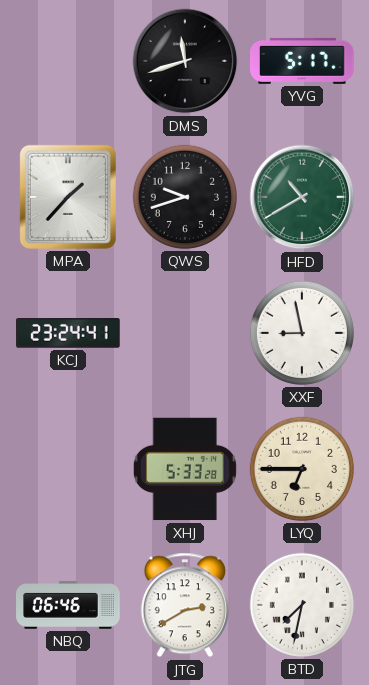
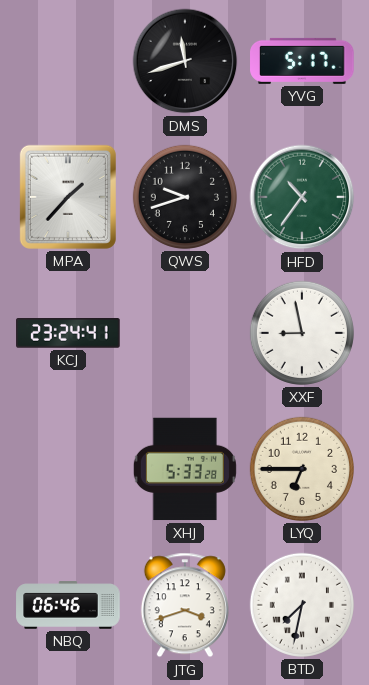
HFD: 10:40 -> 10:36 (302, 197)
JTG: 2:40 -> 3:42 (185, 605)
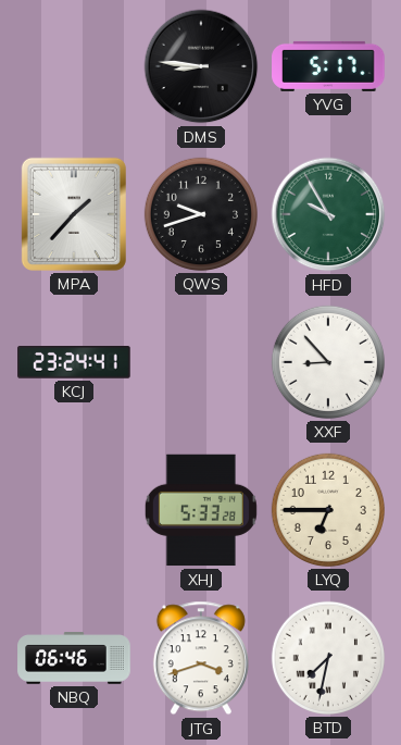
DMS: 11:42 -> 8:46 (201, 66)
HFD: 10:36 -> 9:55 (328, 214)
XXF: 8:58 -> 8:53 (328, 362)
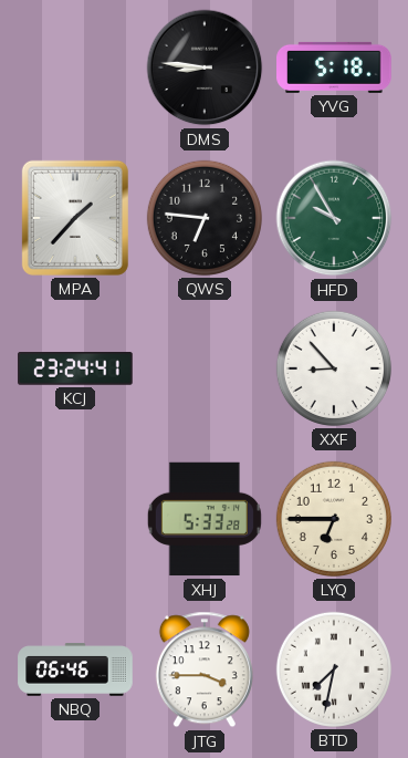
YVG: 5:17 -> 5:18 (334, 68)
QWS: 9:42 -> 6:46 (205, 218)
JTG: 3:42 -> 3:45 (205, 669)
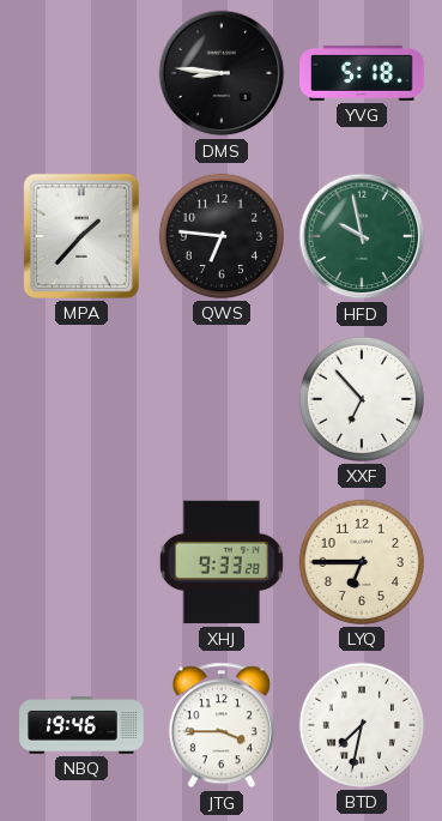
HFD: 9:55 -> 9:58 (362, 236)
KCJ: 23:24 -> none (75, 370)
XXF: 8:53 -> 6:53 (362, 399)
XHJ: 5:33 -> 9:33 (222, 562)
NBQ: 06:46 -> 19:46 (81, 725)
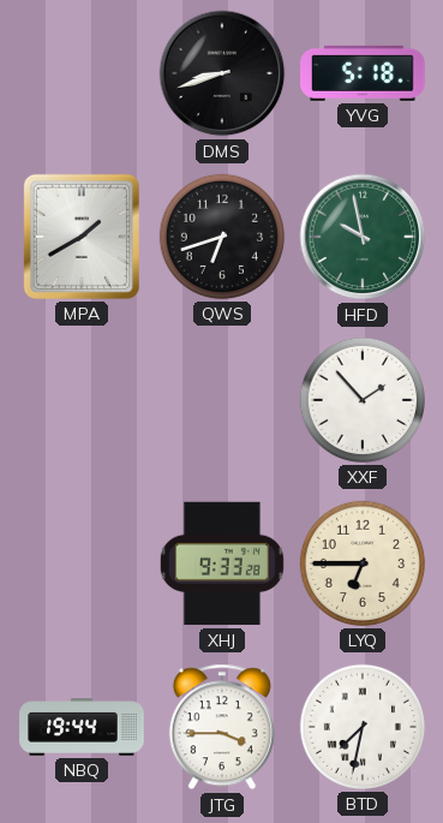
DMS: 8:46 -> 8:42 (222, 73)
MPA: 1:37 -> 1:40 (82, 237)
QWS: 6:46 -> 6:42 (222, 237)
XXF: 6:53 -> 1:53 (363, 400)
NBQ: 19:46 -> 19:44 (82, 727)
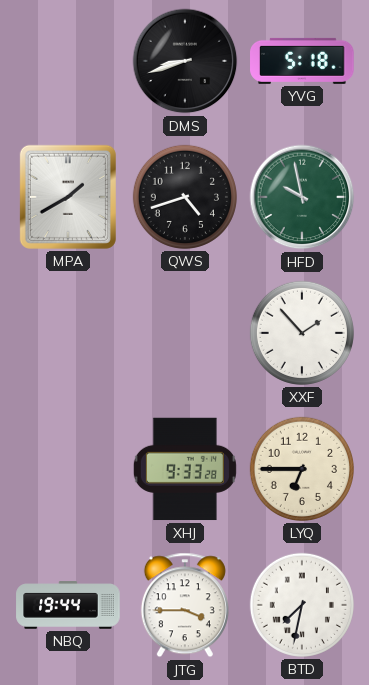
QWS: 6:42 -> 4:42 (185, 197)
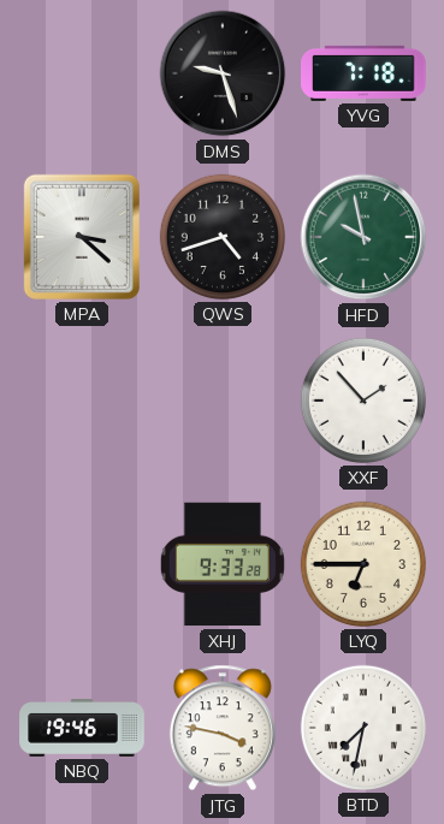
DMS: 8:42 -> 9:27 (223, 73)
YVG: 5:18 -> 7:18 (363, 73)
MPA: 1:40 -> 3:22 (82, 237)
NBQ: 19:44 -> 19:46 (82, 728)
JTG: 3:45 -> 3:47 (223, 728)
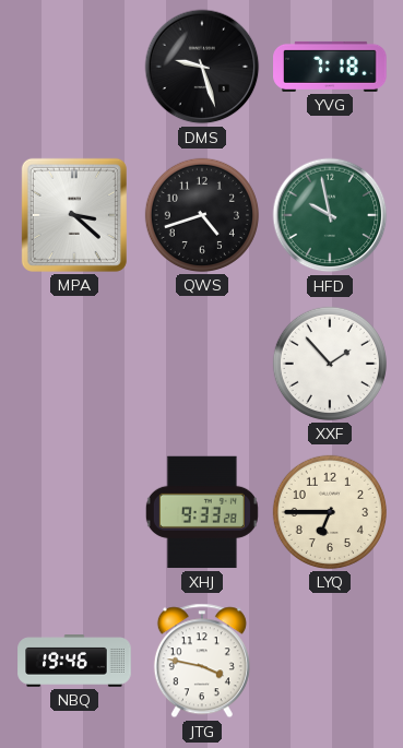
BTD: 7:32 -> none (363, 728)
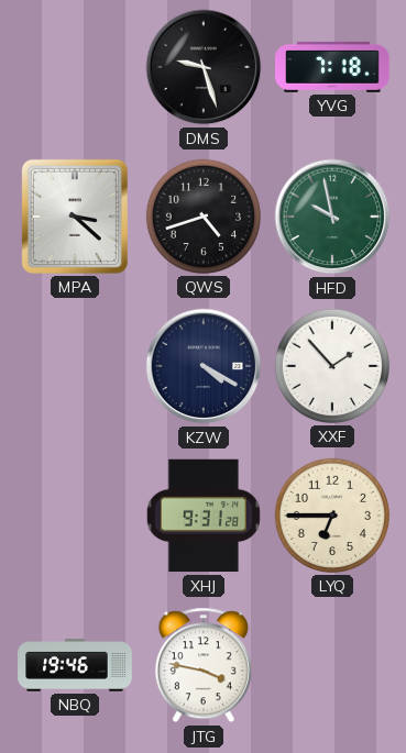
KZW: none -> 4:20 (204, 366)
XHJ: 9:33 -> 9:31 (204, 516)
